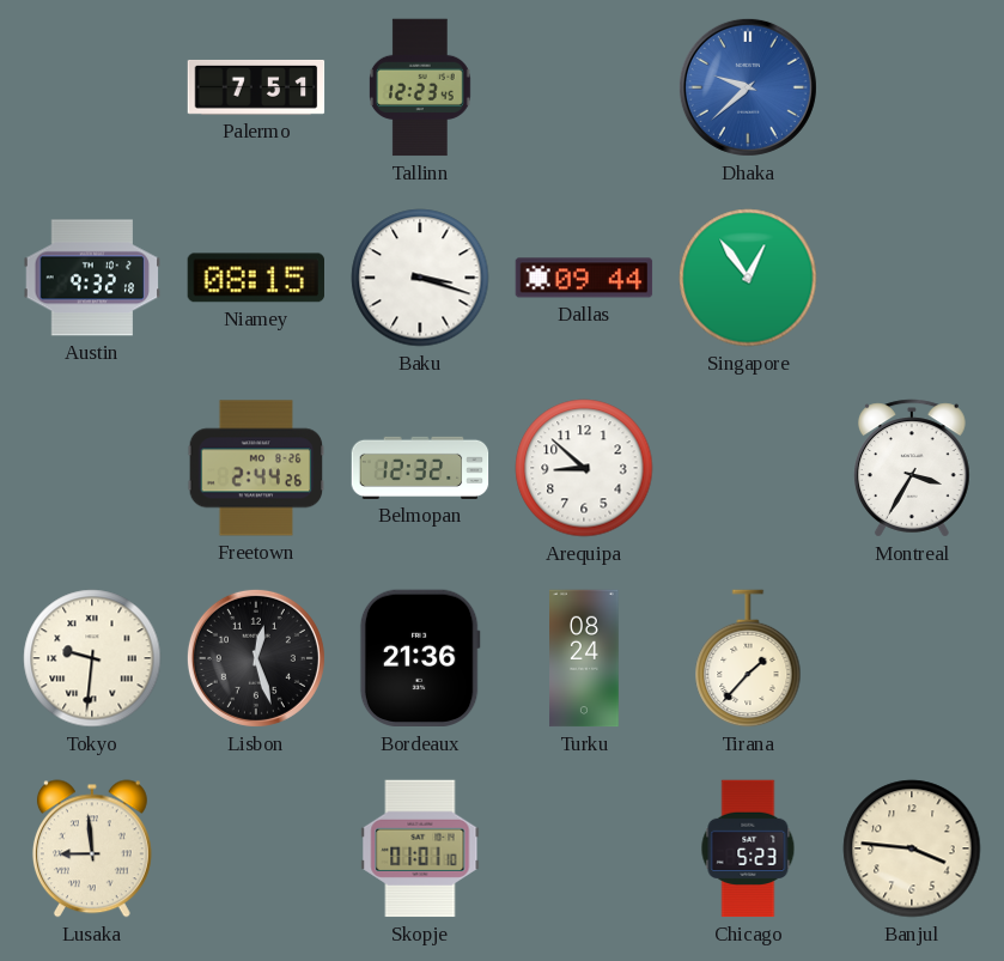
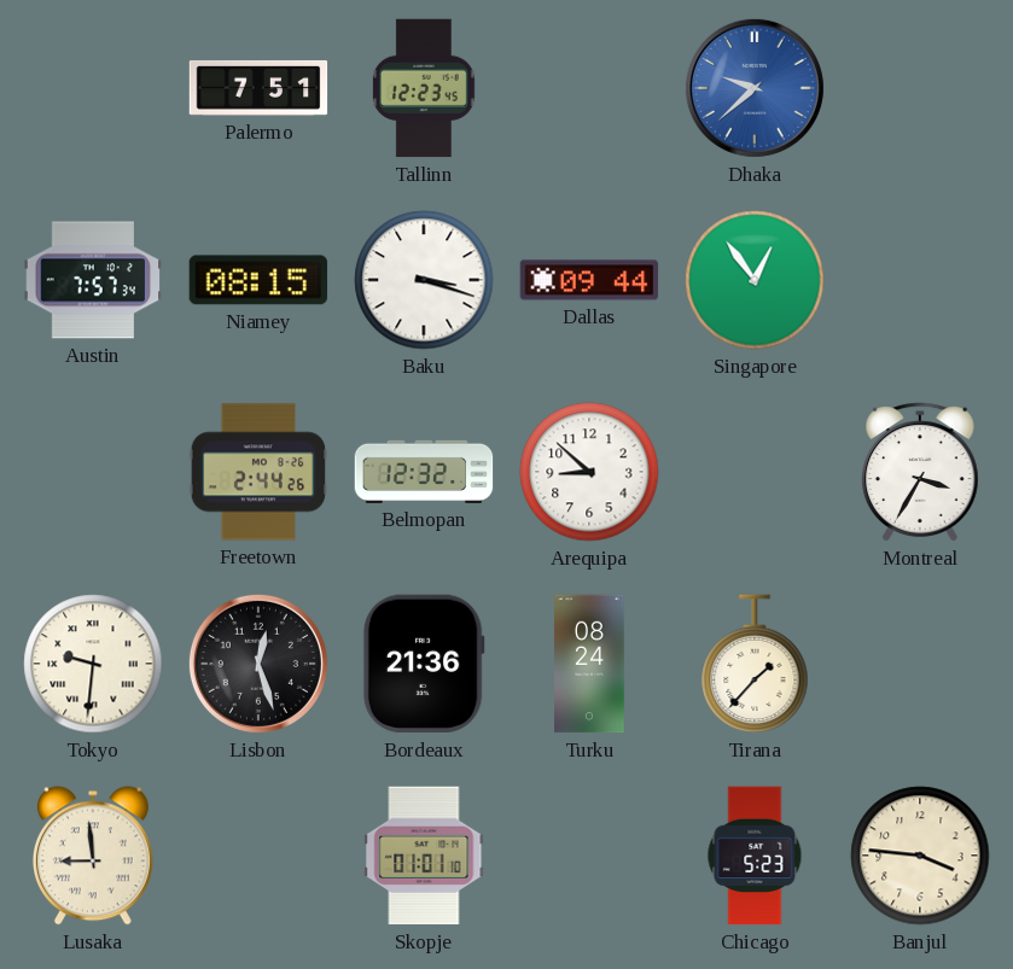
Austin: 9:32 -> 7:57 (93, 280)
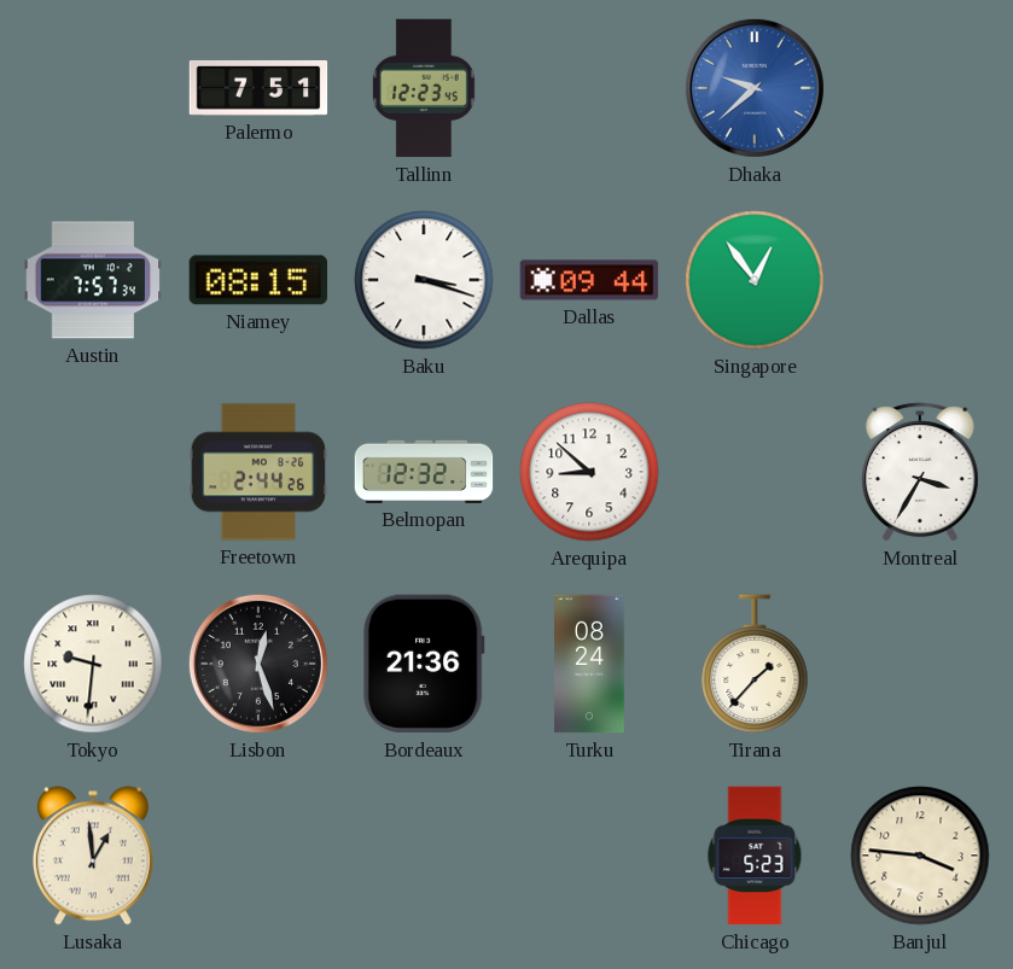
Lusaka: 8:59 -> 12:59 (93, 856)
Skopje: 01:01 -> none (424, 856)
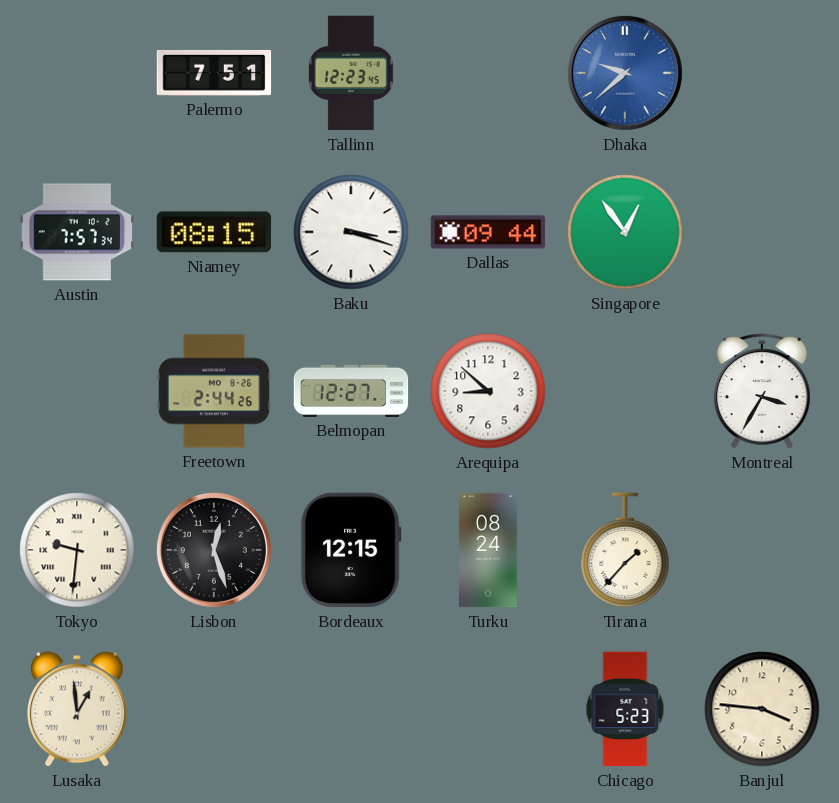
Belmopan: 12:32 -> 12:27 (351, 391)
Bordeaux: 21:36 -> 12:15 (351, 550)
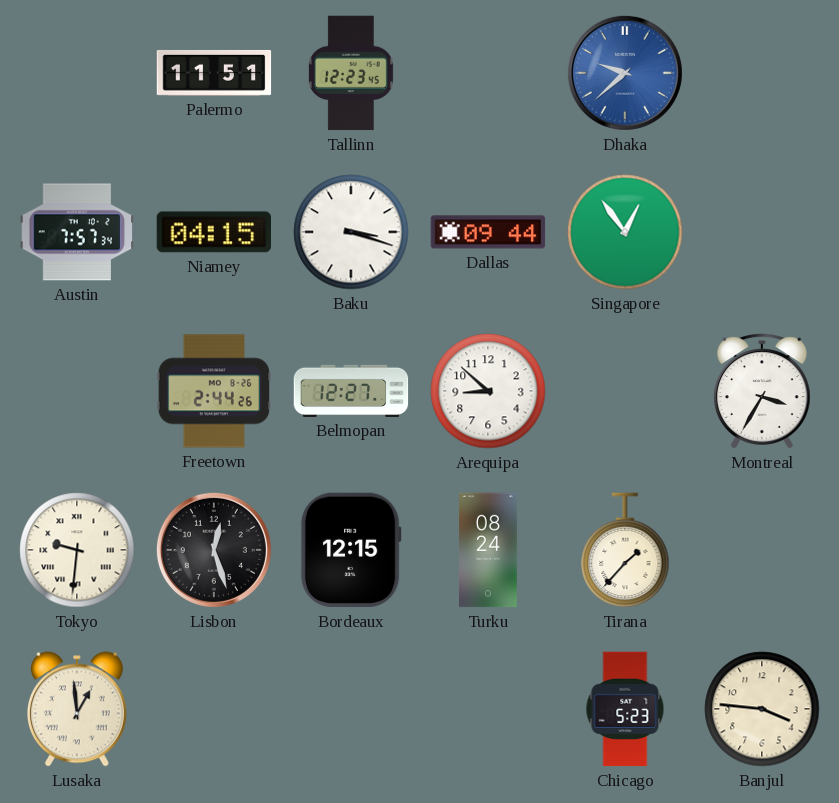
Palermo: 7:51 -> 11:51 (214, 73)
Niamey: 08:15 -> 04:15 (214, 232)
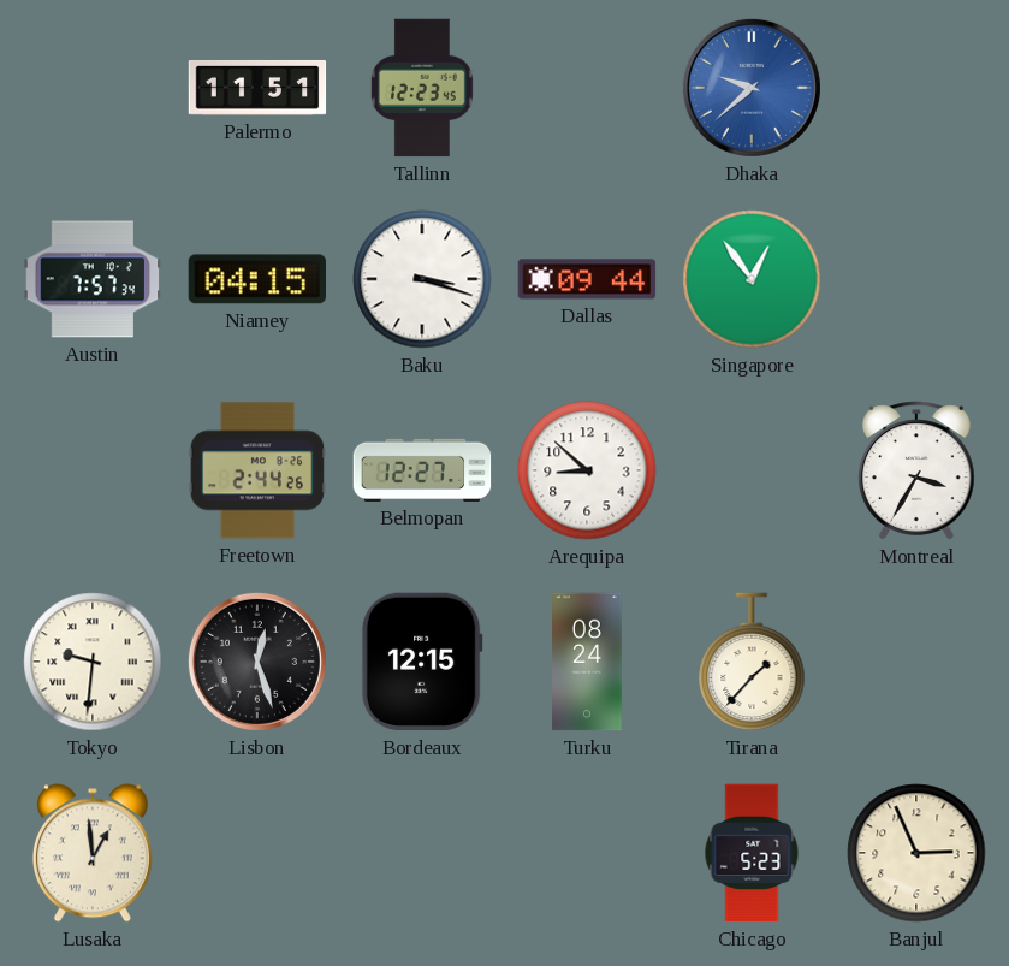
Banjul: 3:46 -> 2:56 (916, 853)
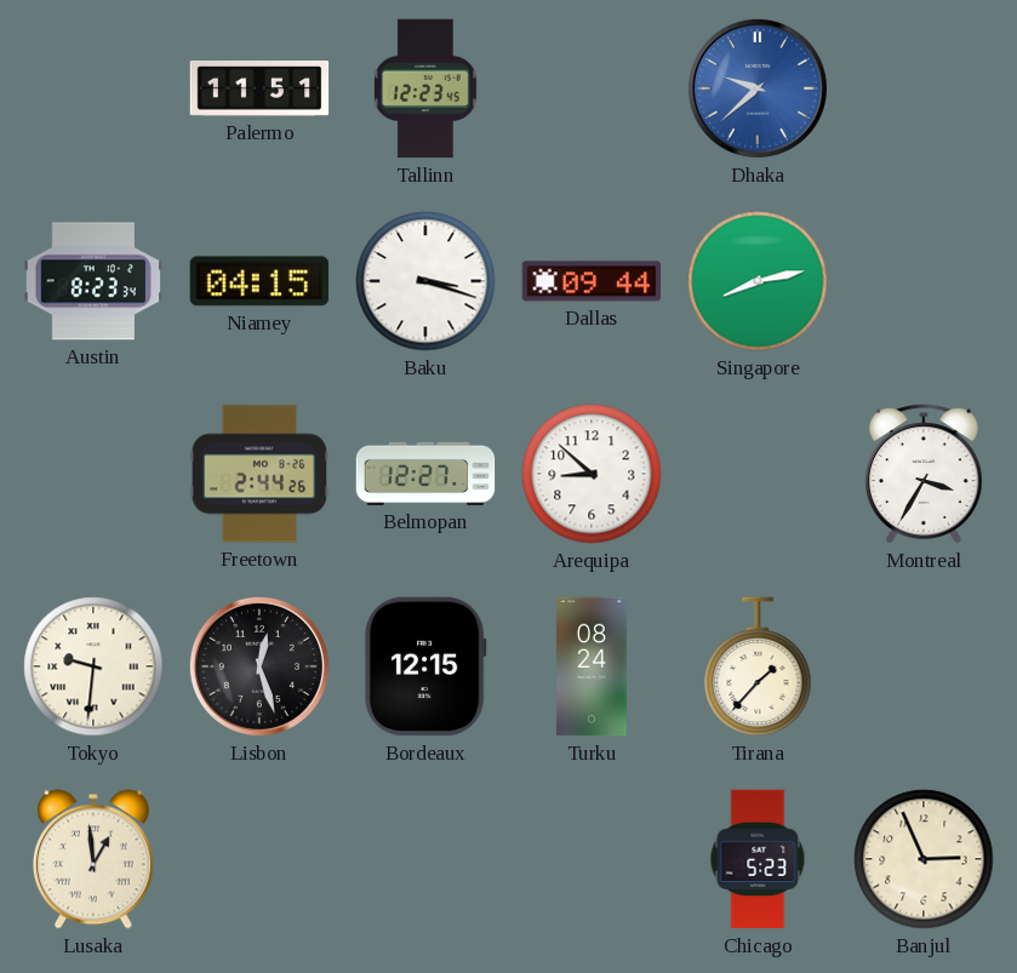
Austin: 7:57 -> 8:23 (93, 281)
Singapore: 12:54 -> 8:13 (758, 281)
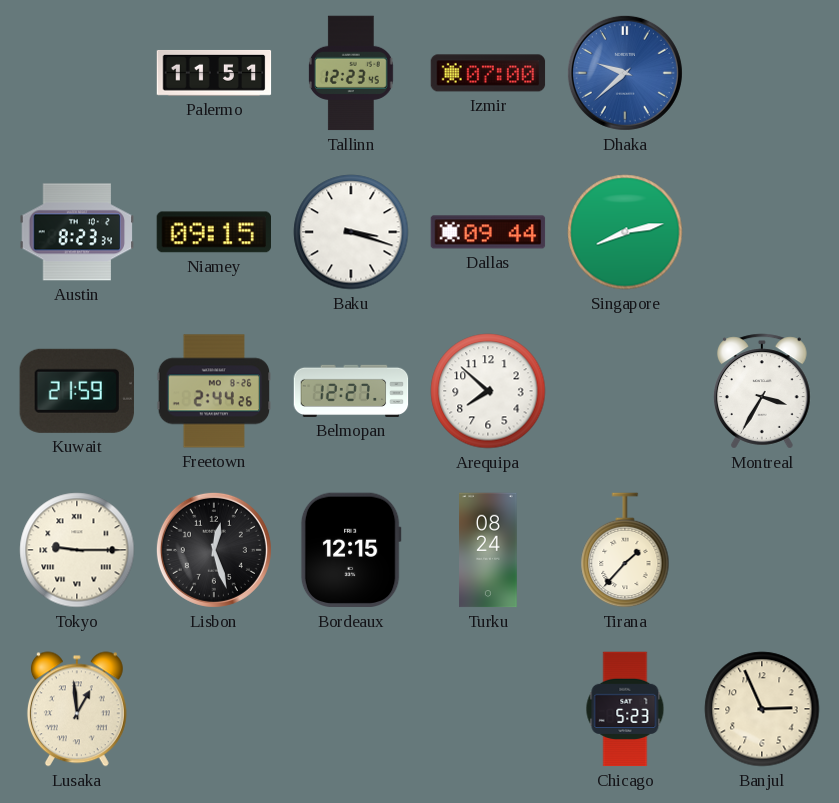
Izmir: none -> 07:00 (488, 73)
Niamey: 04:15 -> 09:15 (214, 232)
Kuwait: none -> 21:59 (77, 391)
Arequipa: 8:52 -> 7:52 (488, 391)
Tokyo: 9:31 -> 9:15 (77, 550)
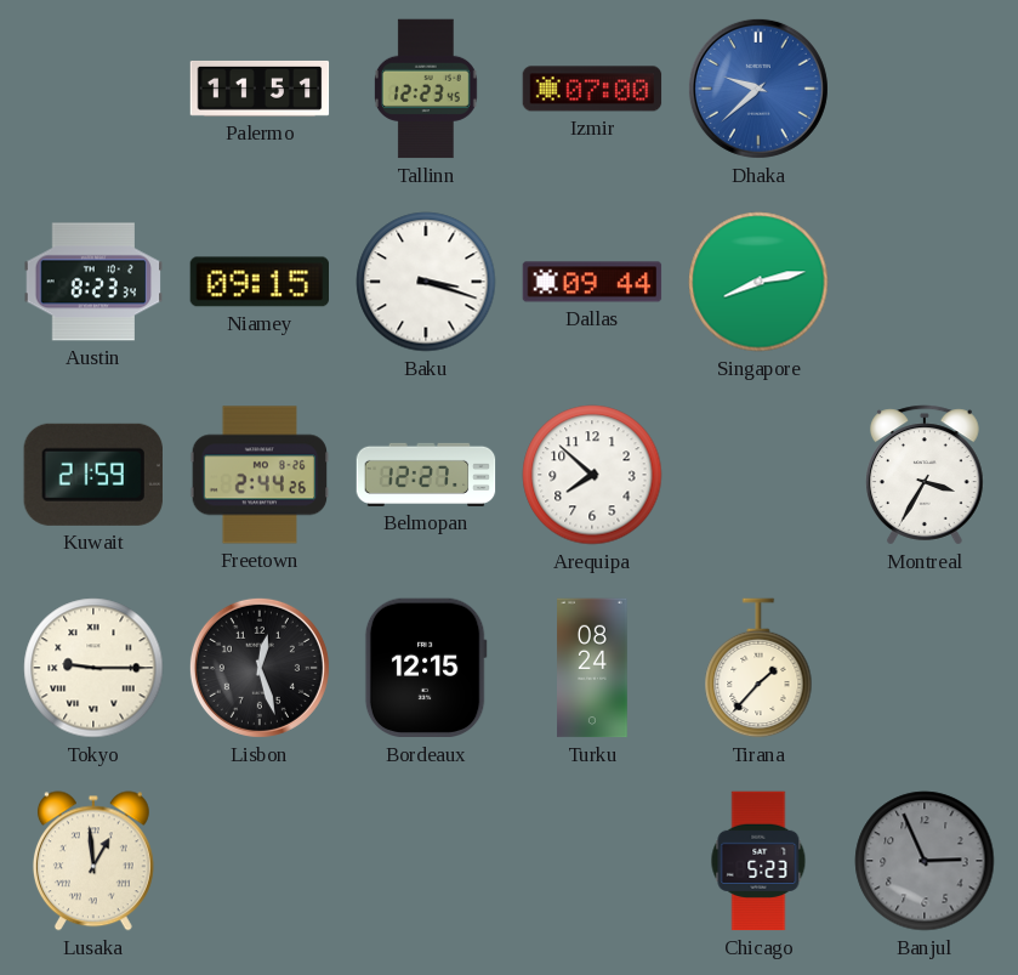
Banjul dial: cream -> grey (925, 861)
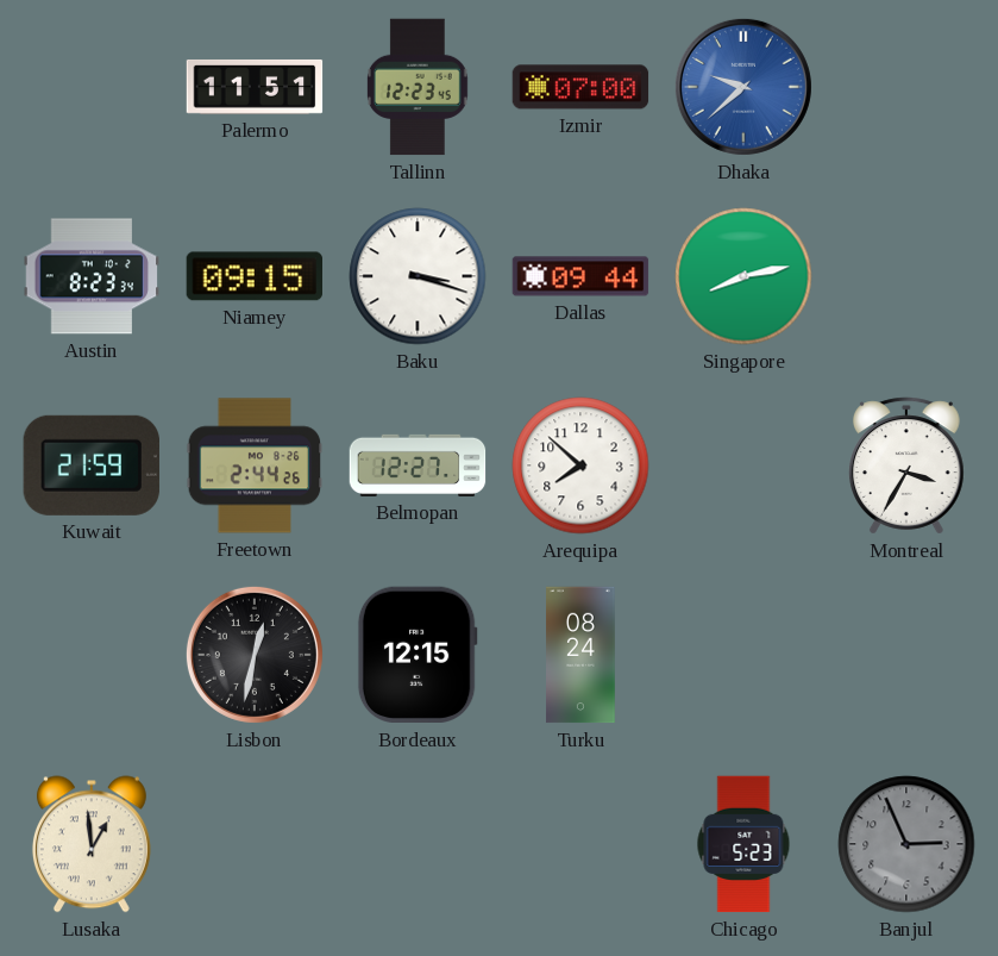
Tokyo: 9:15 -> none (93, 668)
Lisbon: 12:27 -> 12:32 (255, 655)
Tirana: 1:37 -> none (758, 668)
